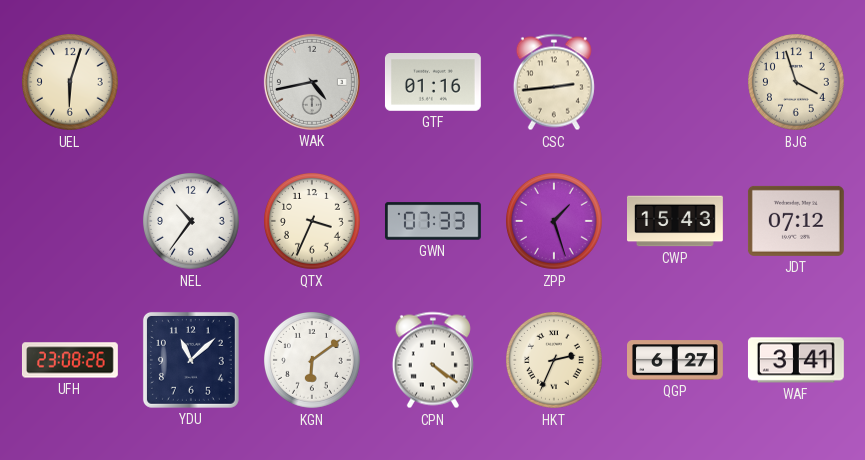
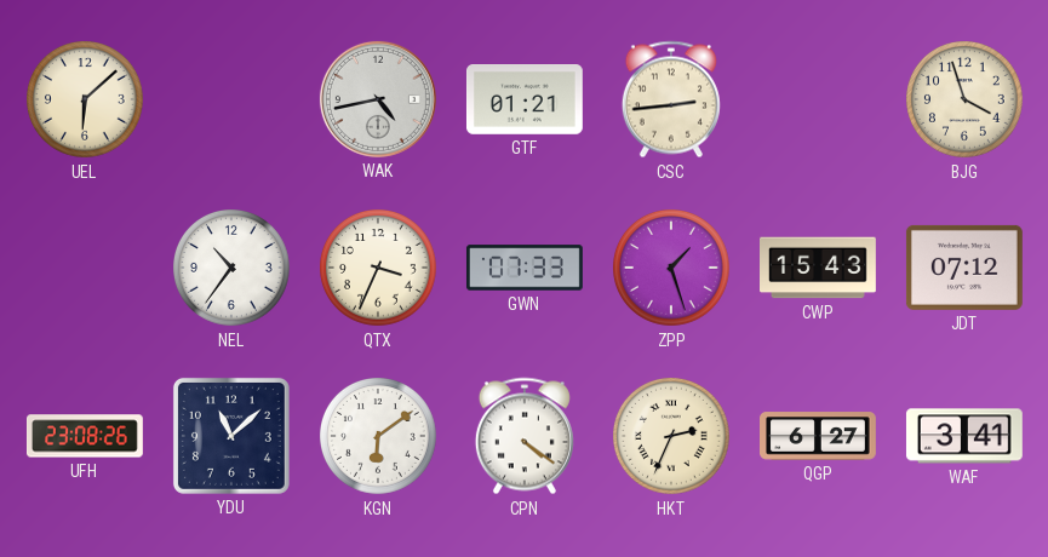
UEL: 6:03 -> 6:08 (86, 101)
GTF: 01:16 -> 01:21 (525, 101)
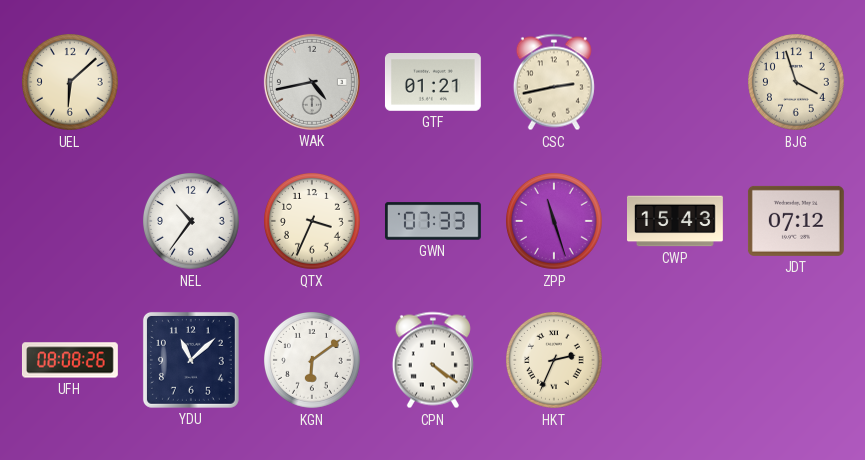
CSC: 2:44 -> 2:43 (554, 82)
ZPP: 1:27 -> 11:27 (555, 222)
UFH: 23:08 -> 08:08 (70, 360)
QGP: 6:27 -> none (819, 436)
WAF: 3:41 -> none (964, 436)
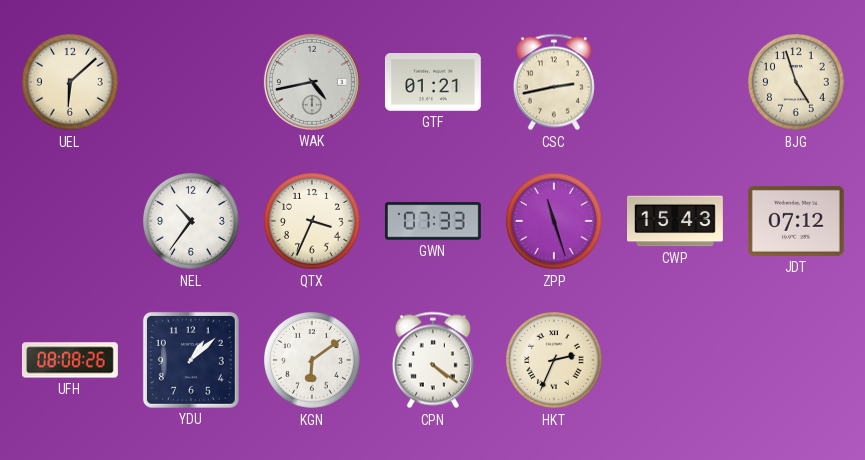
BJG: 3:57 -> 4:57 (797, 83)
YDU: 11:08 -> 1:08 (191, 360)
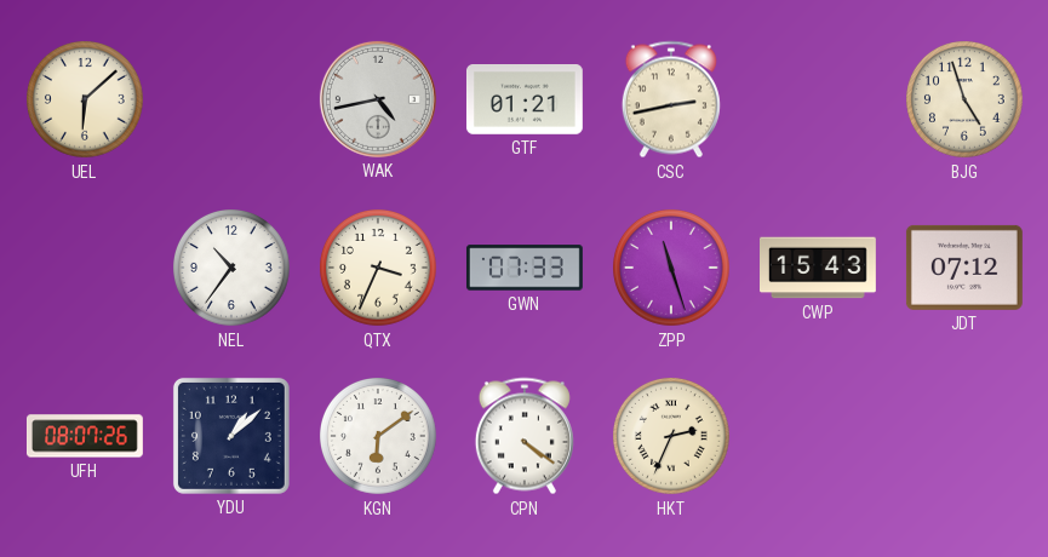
UFH: 08:08 -> 08:07 (85, 436)
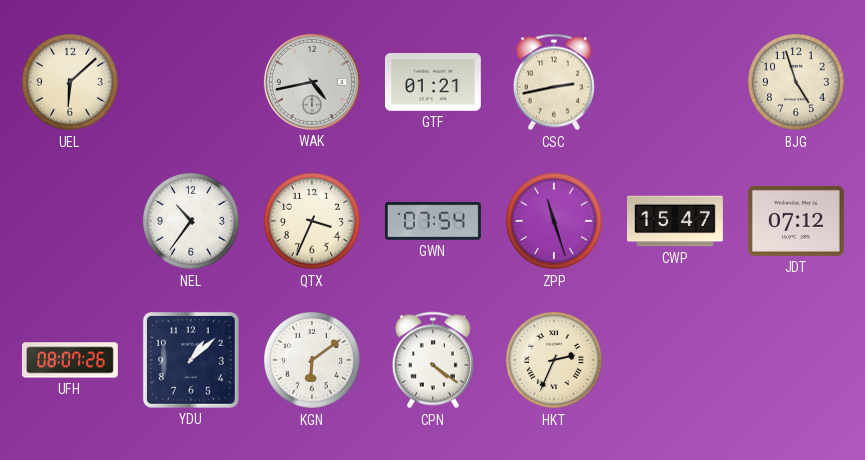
GWN: 07:33 -> 07:54 (433, 221)
CWP: 15:43 -> 15:47 (676, 221)
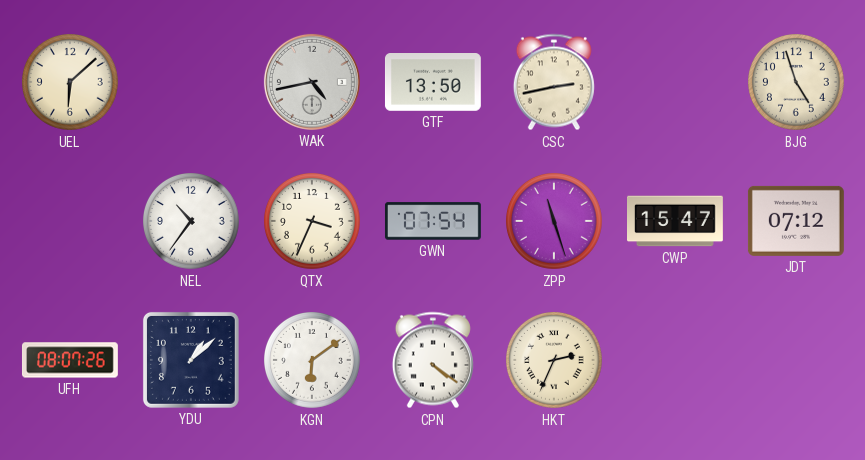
GTF: 01:21 -> 13:50 (433, 83)
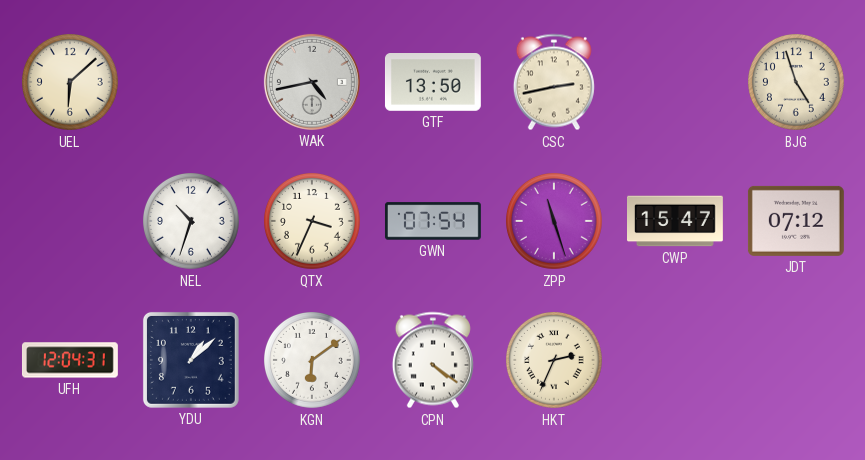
NEL: 10:36 -> 10:33 (192, 222)
UFH: 08:07 -> 12:04 (70, 360)
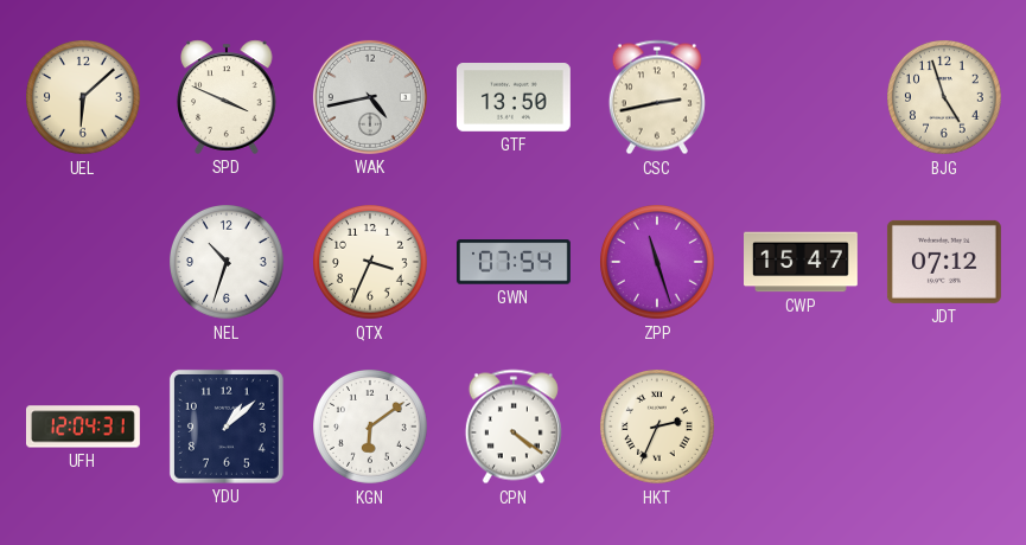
SPD: none -> 3:49 (227, 97)
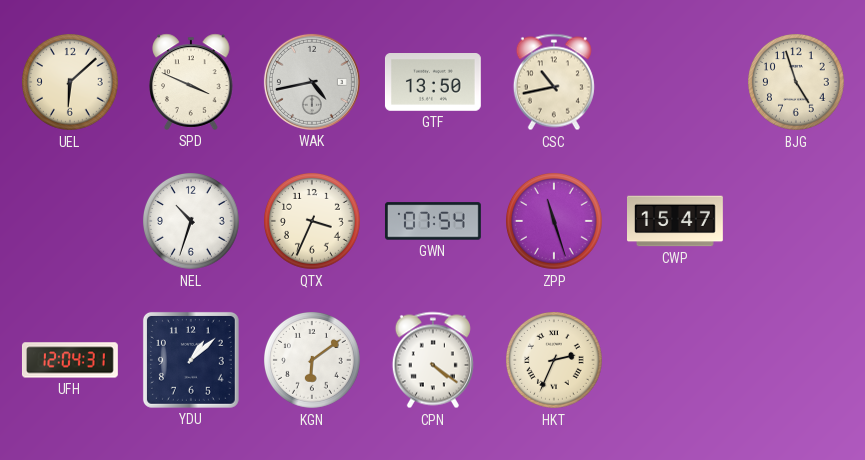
CSC: 2:43 -> 10:43 (554, 82)
JDT: 07:12 -> none (944, 262)
